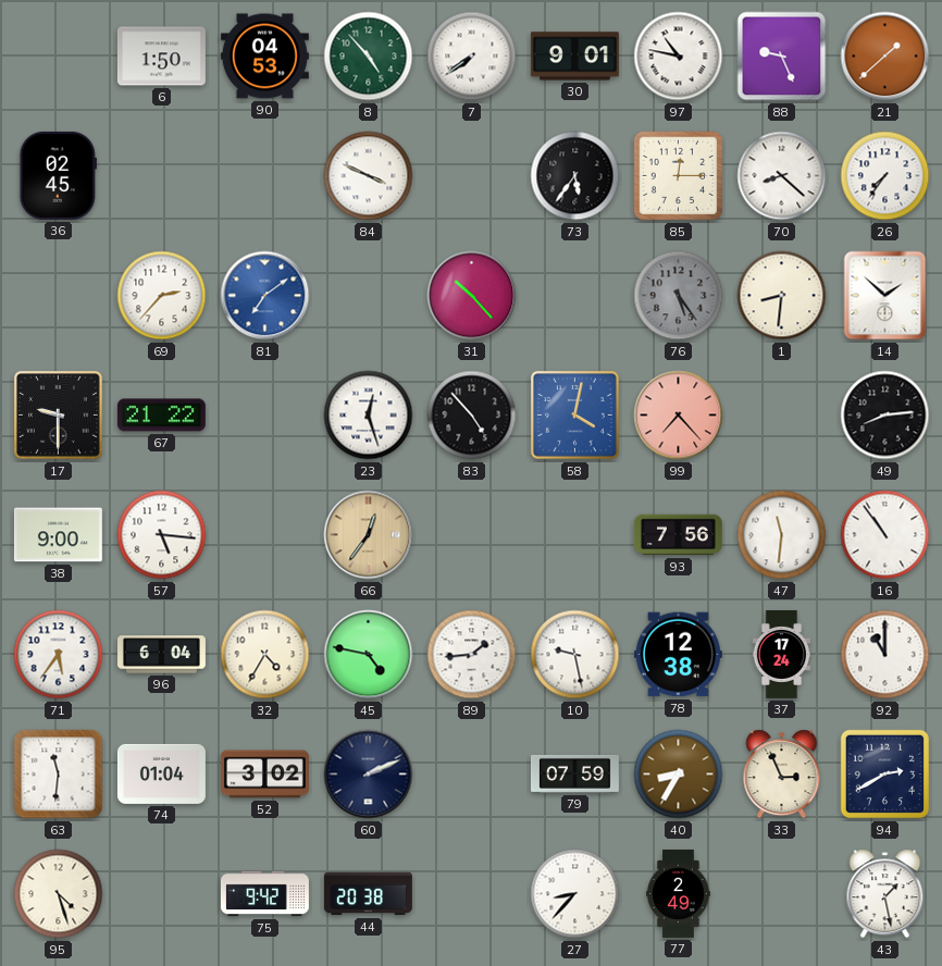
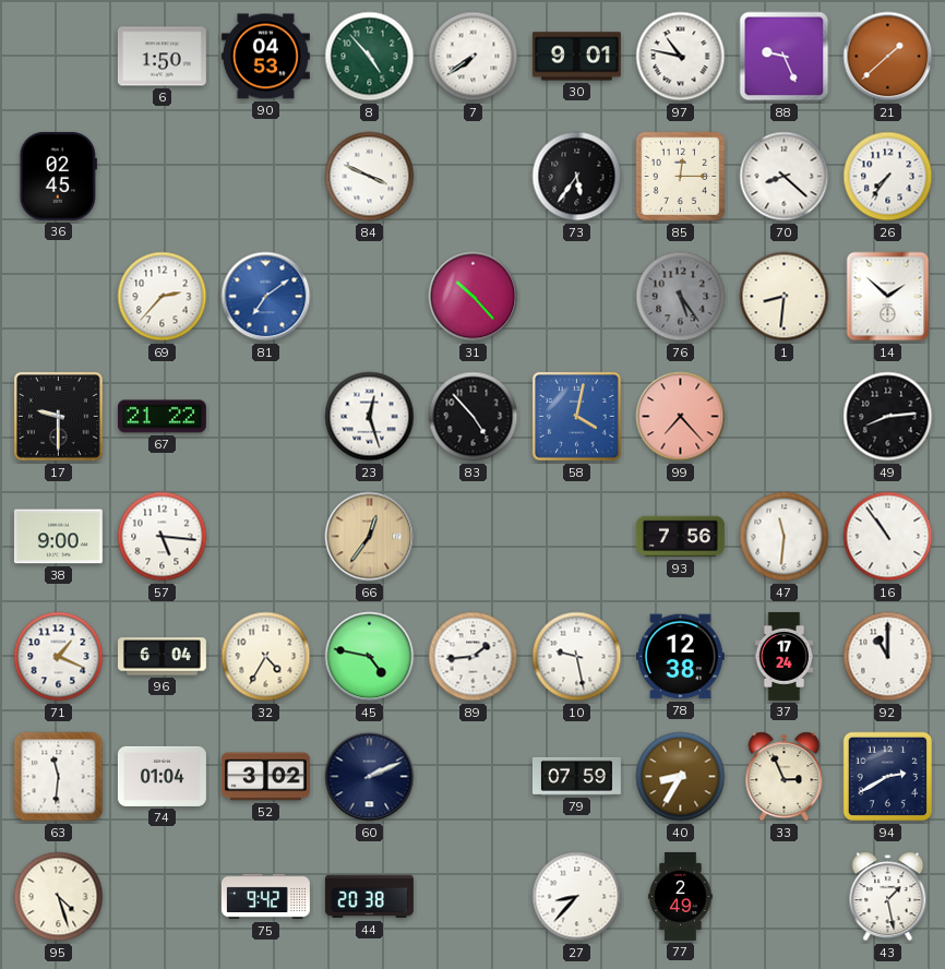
71: 5:36 -> 1:19 (59, 657)
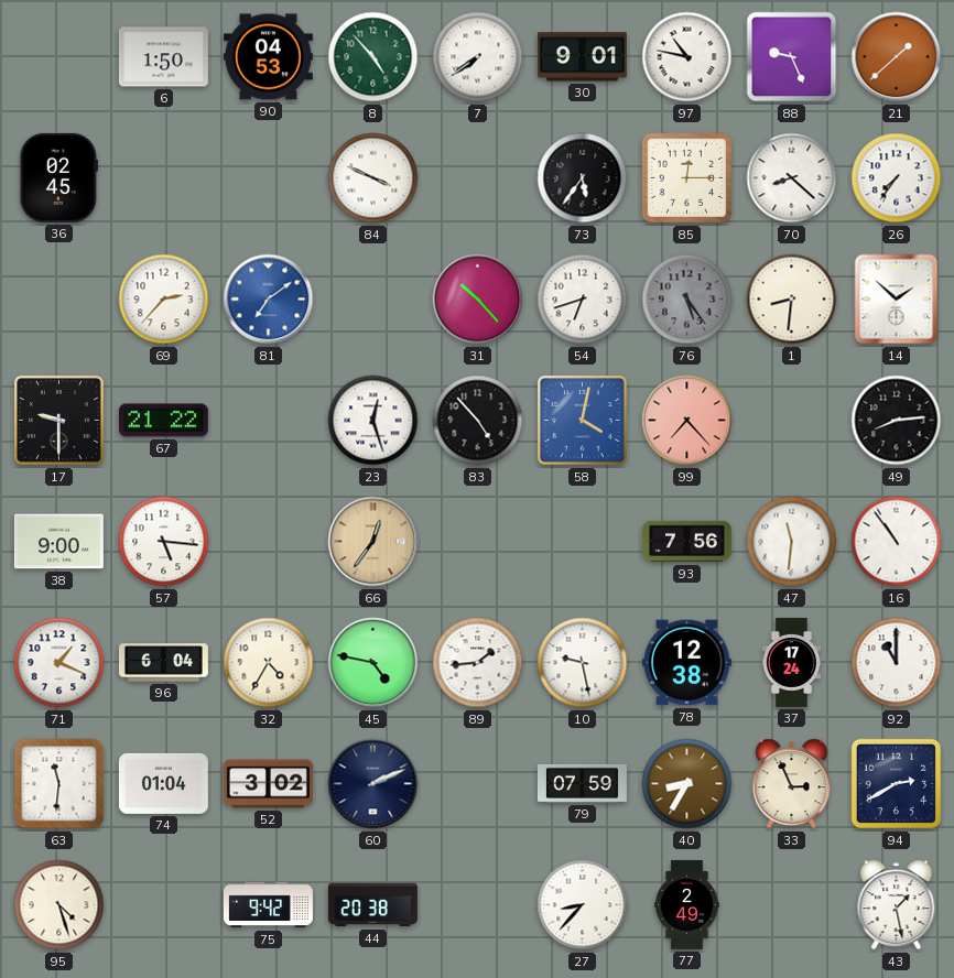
54: none -> 6:42 (583, 300)
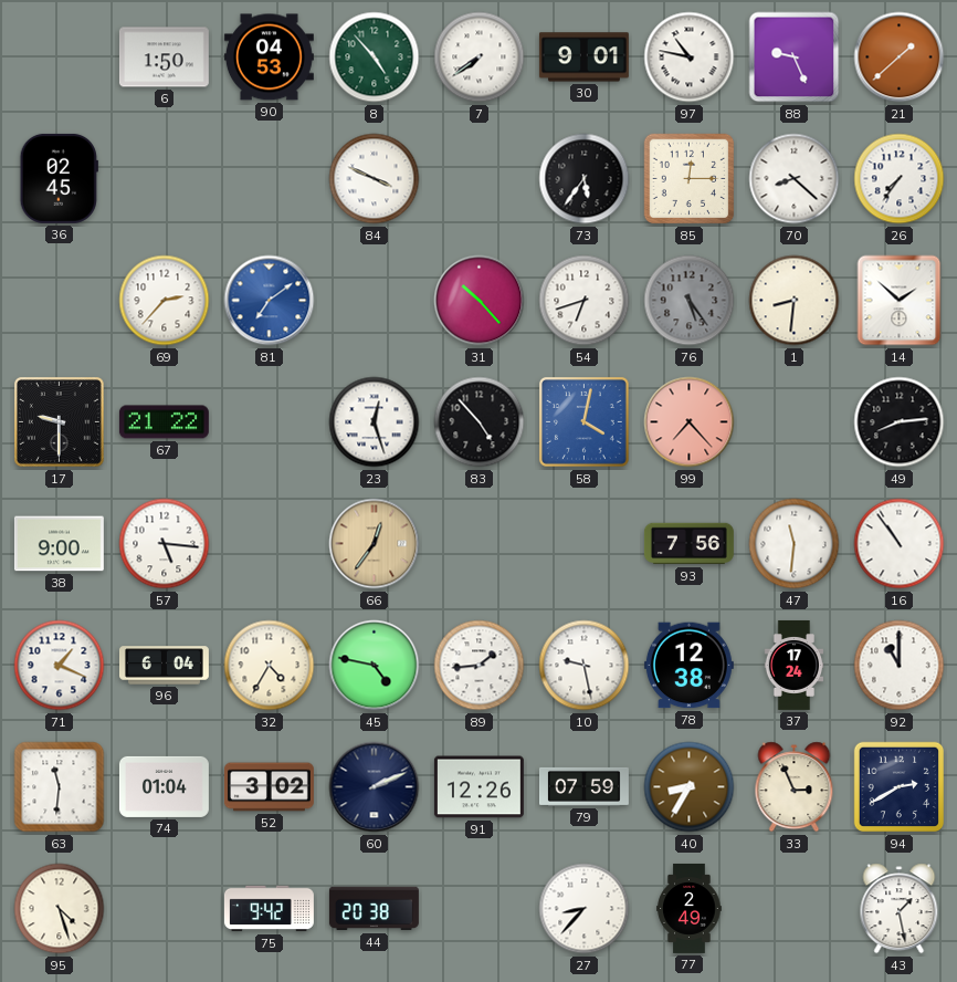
91: none -> 12:26 (478, 787)
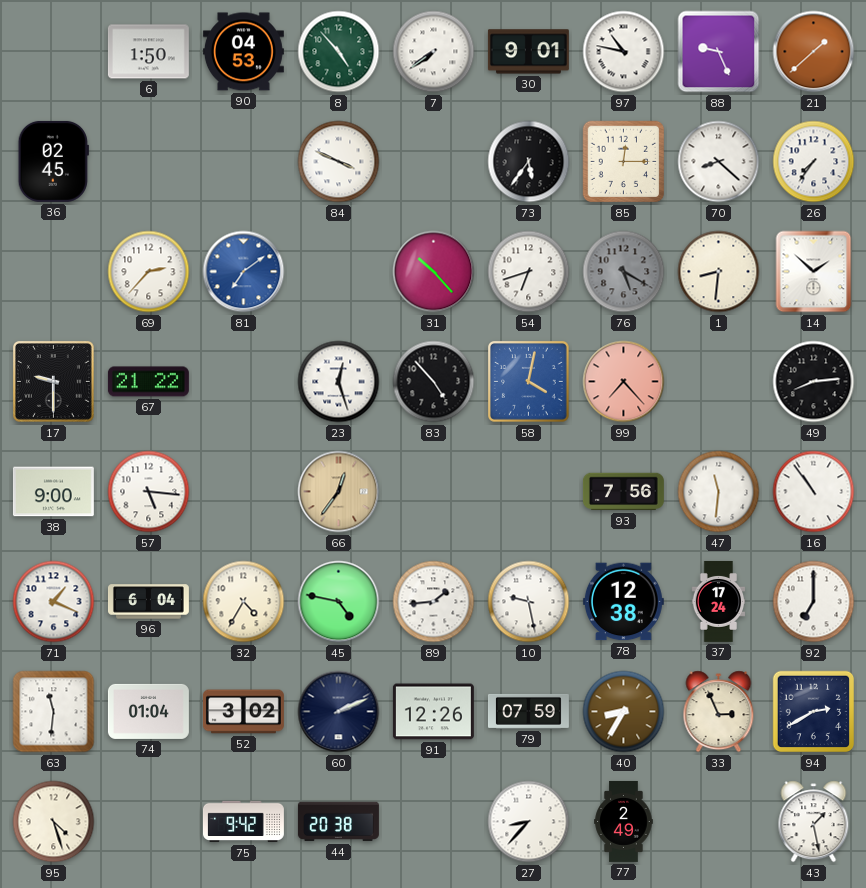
76: 5:24 -> 5:20 (624, 272)
92: 11:00 -> 7:00 (814, 602)
